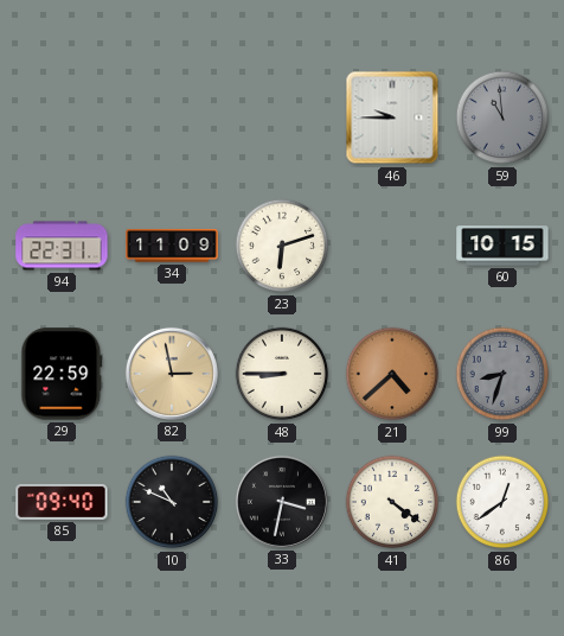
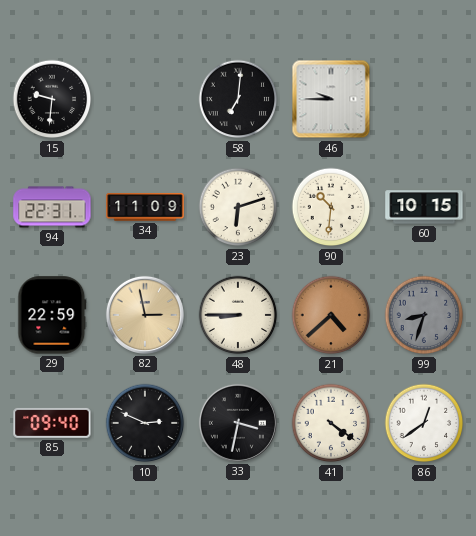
15: none -> 9:31 (52, 99)
58: none -> 7:01 (238, 99)
59: 10:59 -> none (502, 117)
90: none -> 10:31 (331, 207)
10: 10:49 -> 2:49 (145, 423)
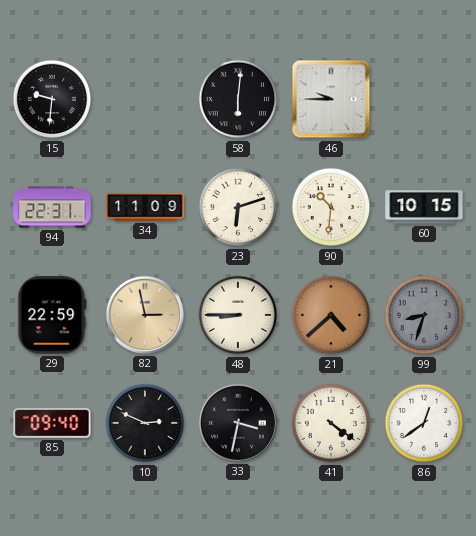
58: 7:01 -> 6:01 (238, 99)
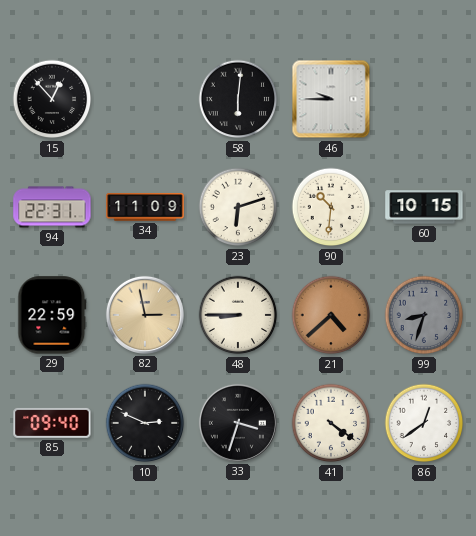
15: 9:31 -> 12:53 (52, 99)
33: 3:32 -> 3:33 (238, 423)
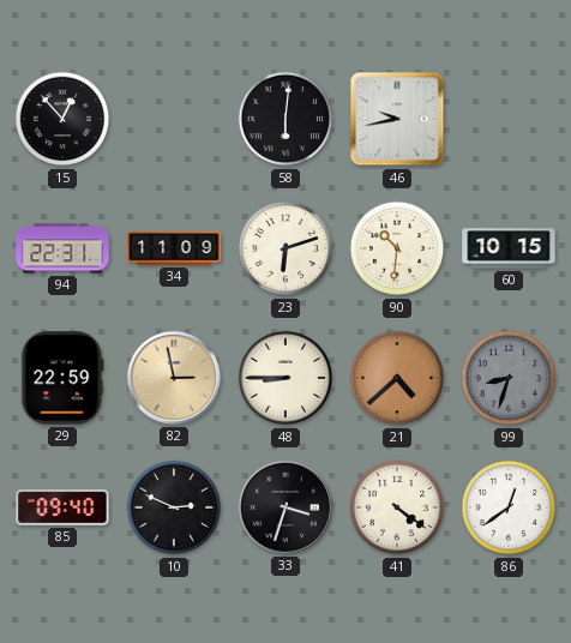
46: 9:45 -> 9:43 (397, 119)
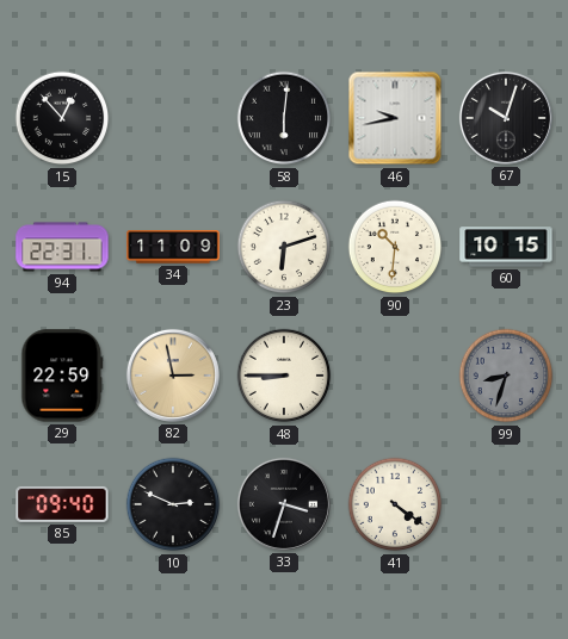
67: none -> 10:03 (506, 118)
21: 4:38 -> none (397, 378)
86: 12:39 -> none (509, 507)
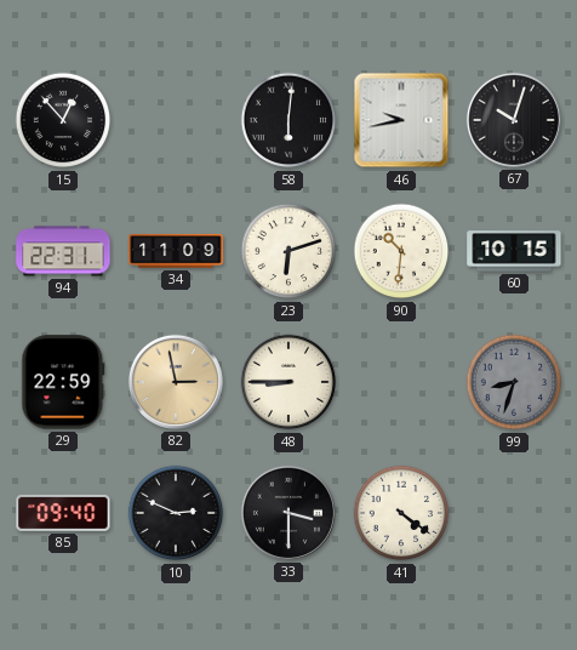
33: 3:33 -> 3:30 (288, 513)
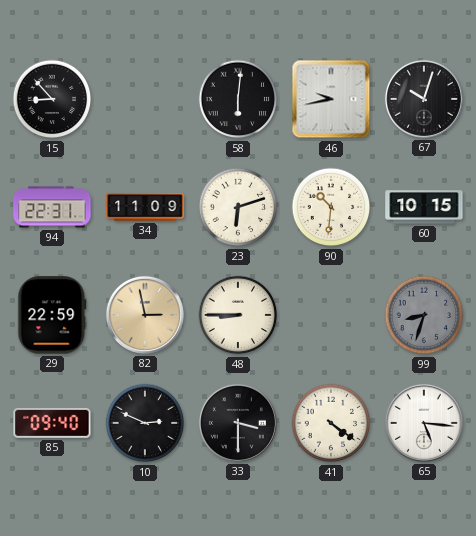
15: 12:53 -> 8:53 (52, 99)
65: none -> 5:16 (424, 423)
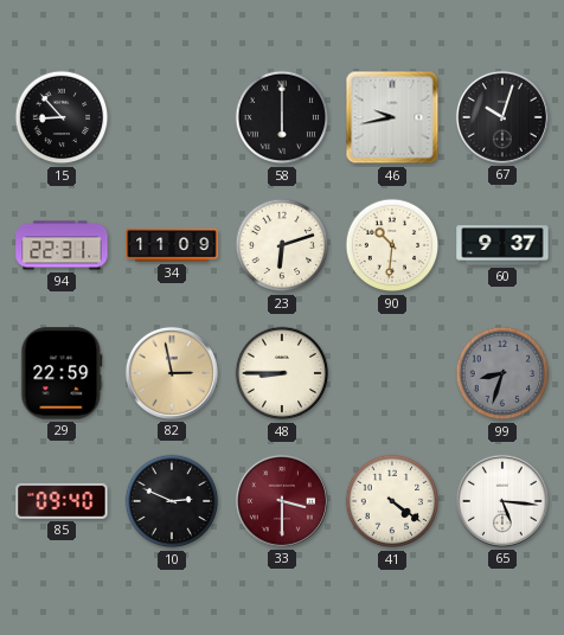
58: 6:01 -> 6:00 (282, 117)
60: 10:15 -> 9:37 (502, 245)
33 dial: black -> burgundy (282, 501)
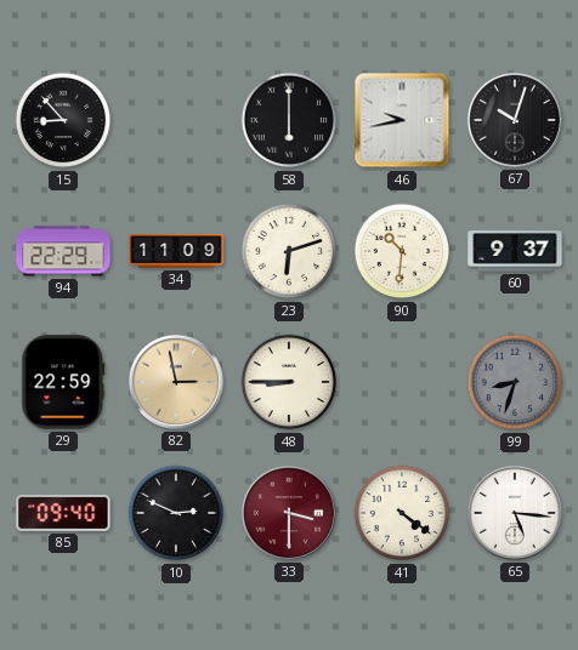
94: 22:31 -> 22:29 (63, 251)
